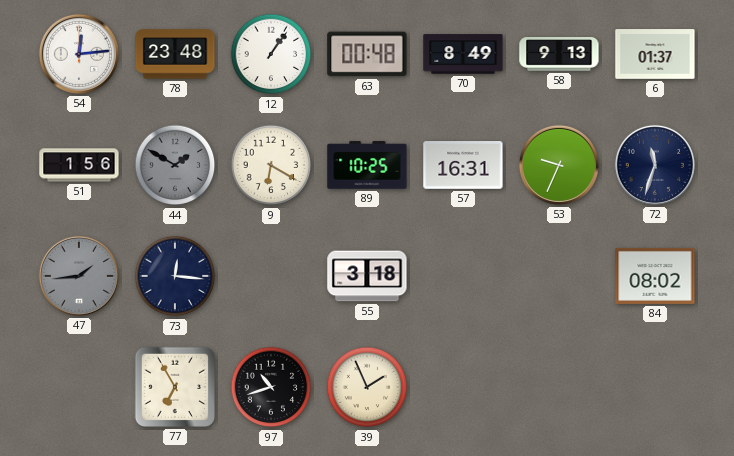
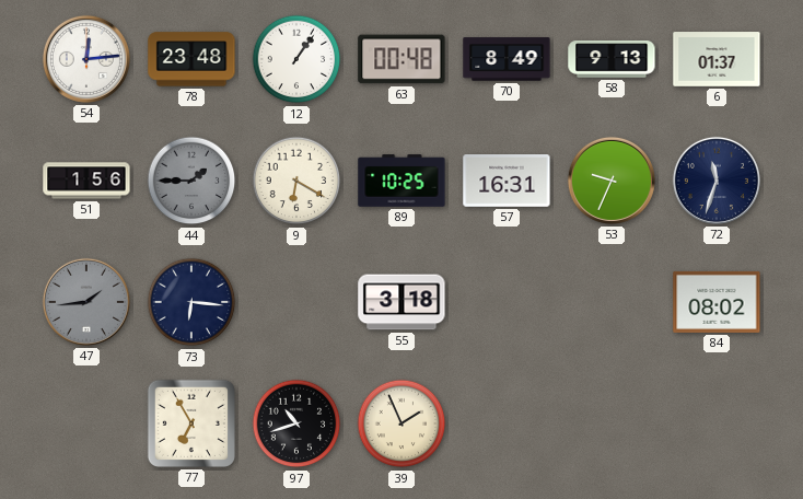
44: 1:50 -> 1:45 (191, 181)
73: 12:16 -> 6:16 (191, 302)
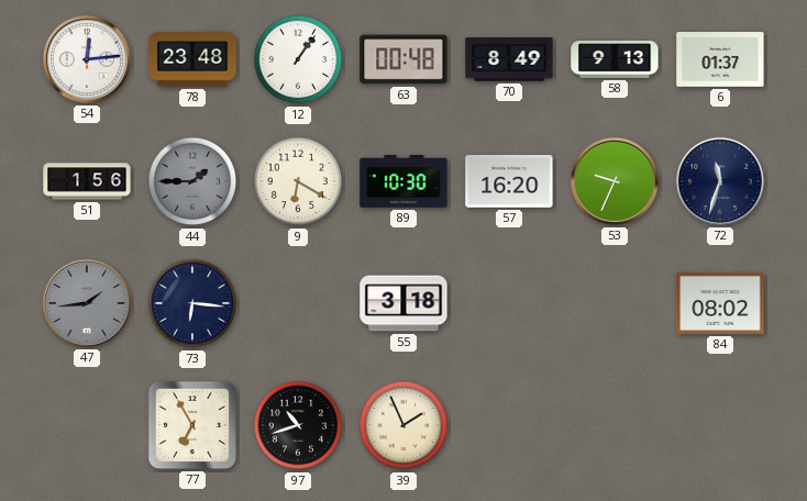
89: 10:25 -> 10:30 (403, 181)
57: 16:31 -> 16:20 (509, 181)
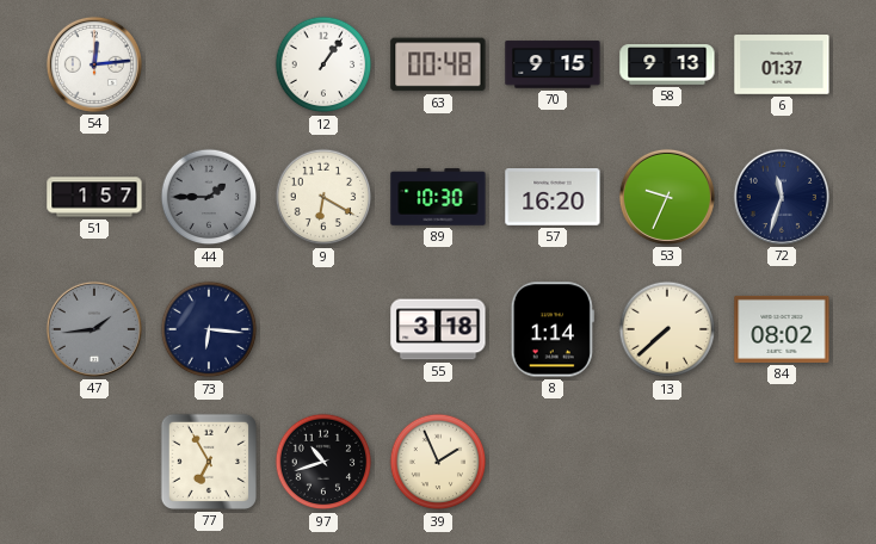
78: 23:48 -> none (192, 59)
70: 8:49 -> 9:15 (553, 64)
51: 1:56 -> 1:57 (94, 197)
8: none -> 1:14 (553, 329)
13: none -> 7:38 (667, 329)
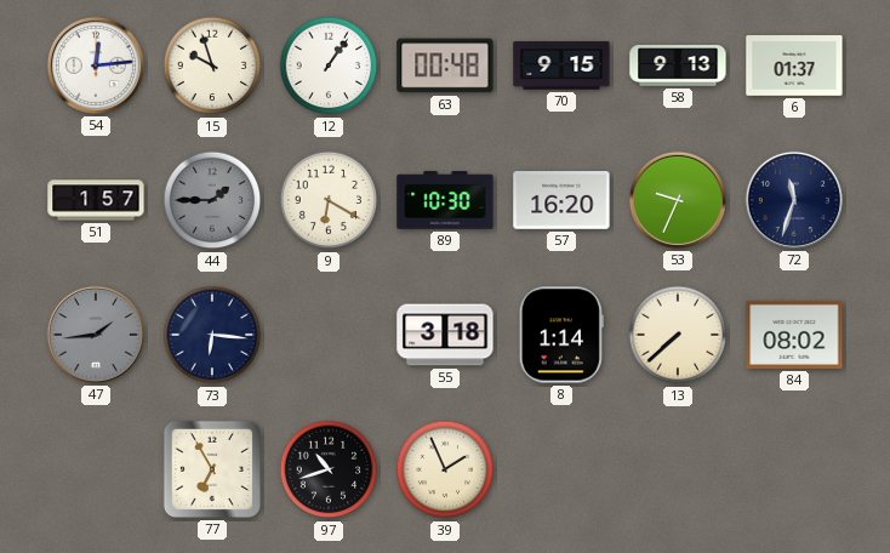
15: none -> 9:57 (212, 65)
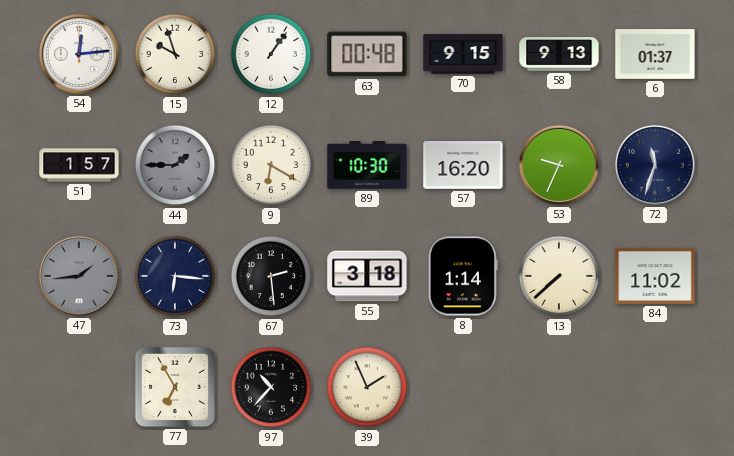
67: none -> 2:29 (271, 276)
84: 08:02 -> 11:02 (655, 276)
97: 10:42 -> 10:37 (271, 387)
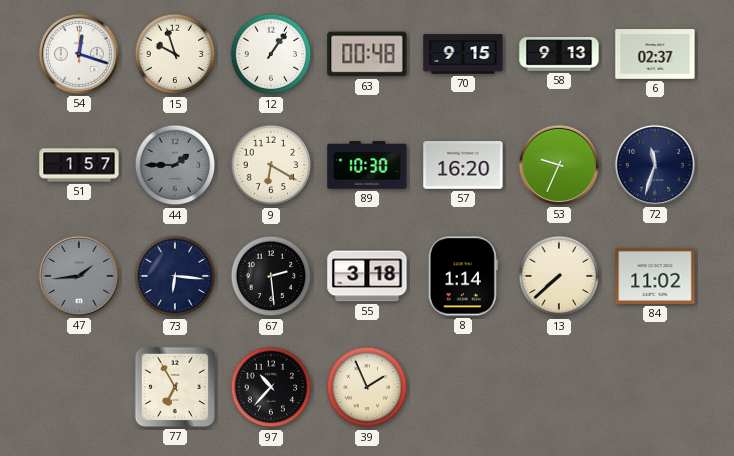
54: 12:14 -> 12:18 (79, 54)
6: 01:37 -> 02:37 (655, 54)
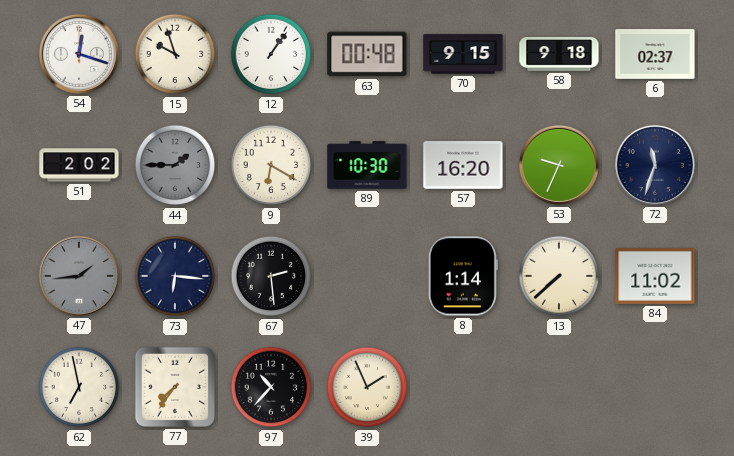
58: 9:13 -> 9:18 (559, 54)
51: 1:57 -> 2:02 (79, 165)
55: 3:18 -> none (367, 276)
62: none -> 6:58 (79, 387)
77: 6:55 -> 7:36 (175, 387)
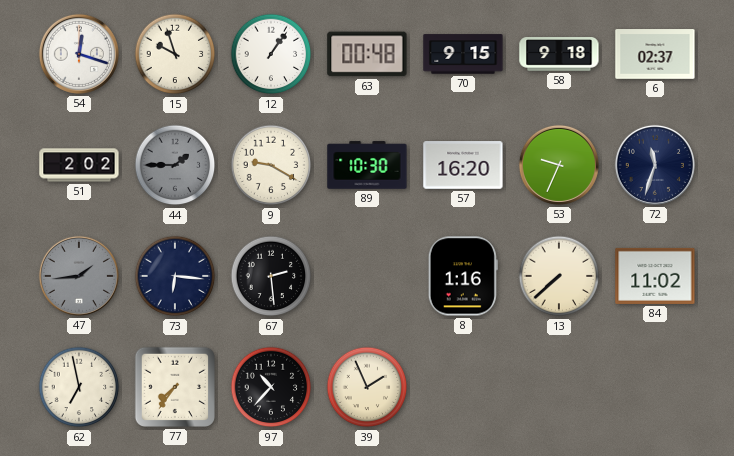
9: 6:20 -> 9:20 (271, 165)
8: 1:14 -> 1:16 (463, 276)
